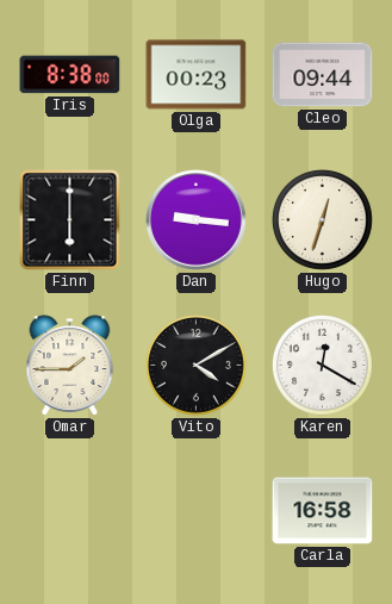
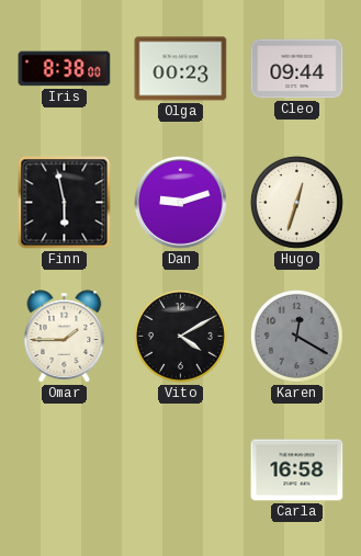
Finn: 6:00 -> 5:58 (65, 203)
Dan: 9:16 -> 9:12 (181, 203)
Karen dial: white -> grey (296, 336)
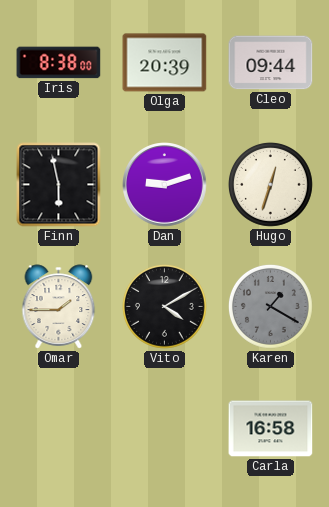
Olga: 00:23 -> 20:39 (165, 63)
Karen: 12:20 -> 1:20 (270, 306)
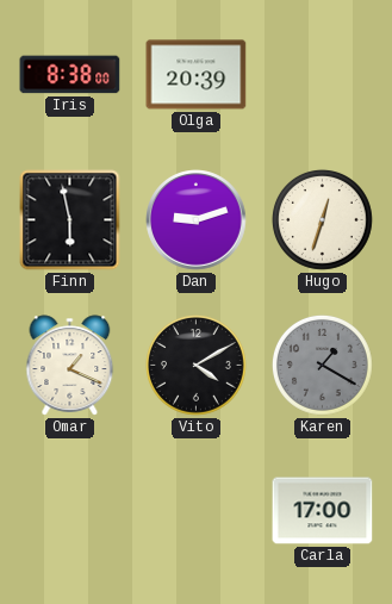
Cleo: 09:44 -> none (271, 63)
Omar: 1:45 -> 1:19 (70, 366)
Carla: 16:58 -> 17:00 (323, 511)
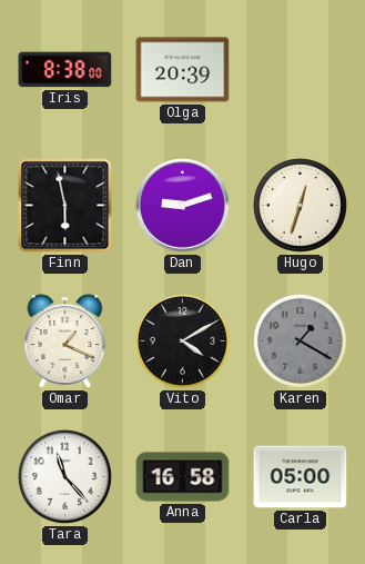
Tara: none -> 11:23 (64, 476)
Anna: none -> 16:58 (183, 477)
Carla: 17:00 -> 05:00 (301, 477)
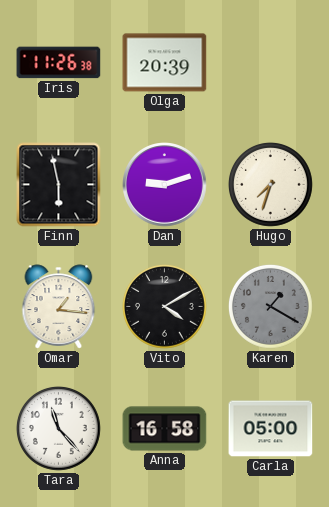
Iris: 8:38 -> 11:26 (59, 63)
Hugo: 12:33 -> 7:33 (270, 184)
Omar: 1:19 -> 1:16 (59, 307)
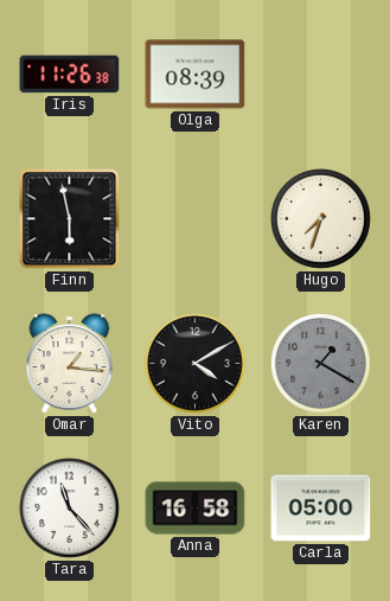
Olga: 20:39 -> 08:39 (196, 75)
Dan: 9:12 -> none (165, 185)
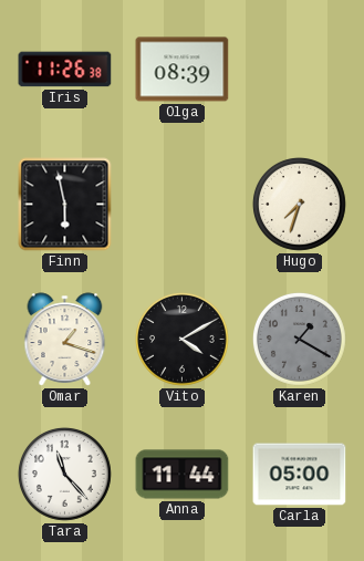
Omar: 1:16 -> 1:18 (65, 340)
Anna: 16:58 -> 11:44 (183, 475)
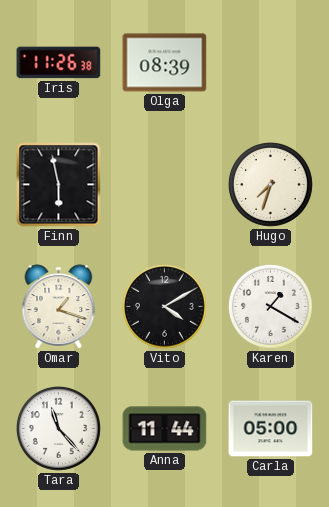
Karen dial: grey -> white (270, 306)
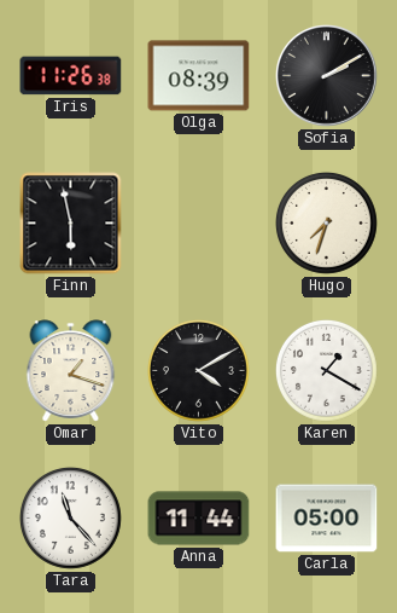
Sofia: none -> 2:10 (327, 76)
